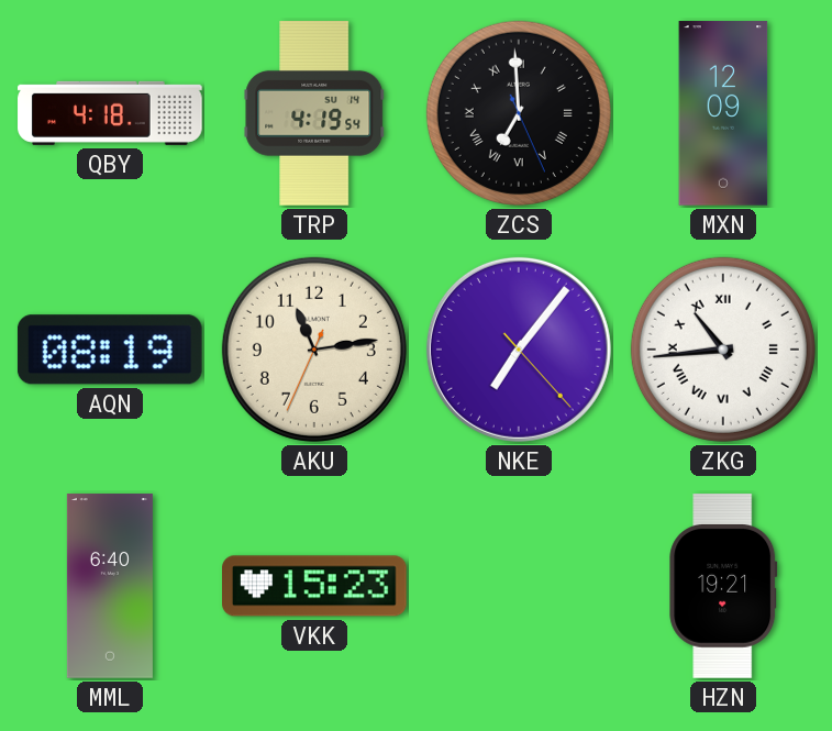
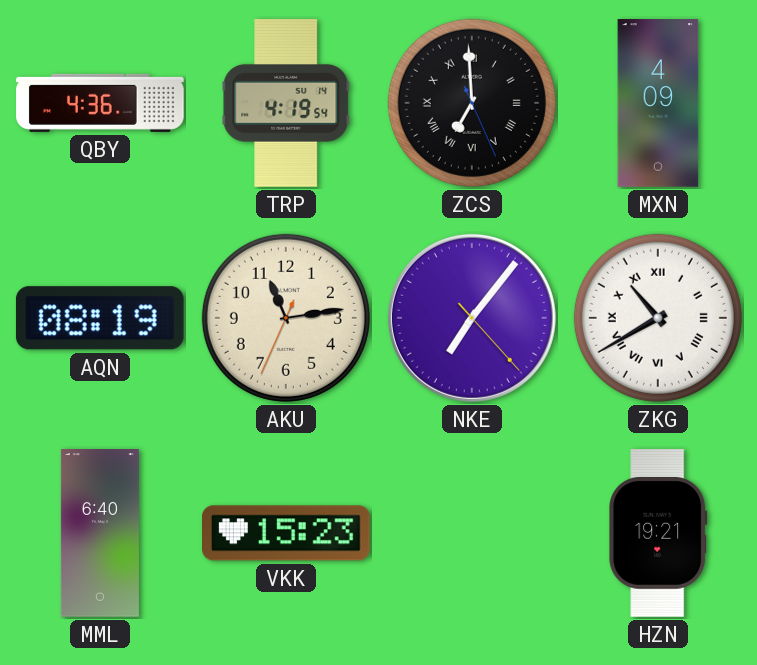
QBY: 4:18 -> 4:36 (100, 103)
MXN: 12:09 -> 4:09 (658, 103)
ZKG: 10:44 -> 10:40 (658, 318)
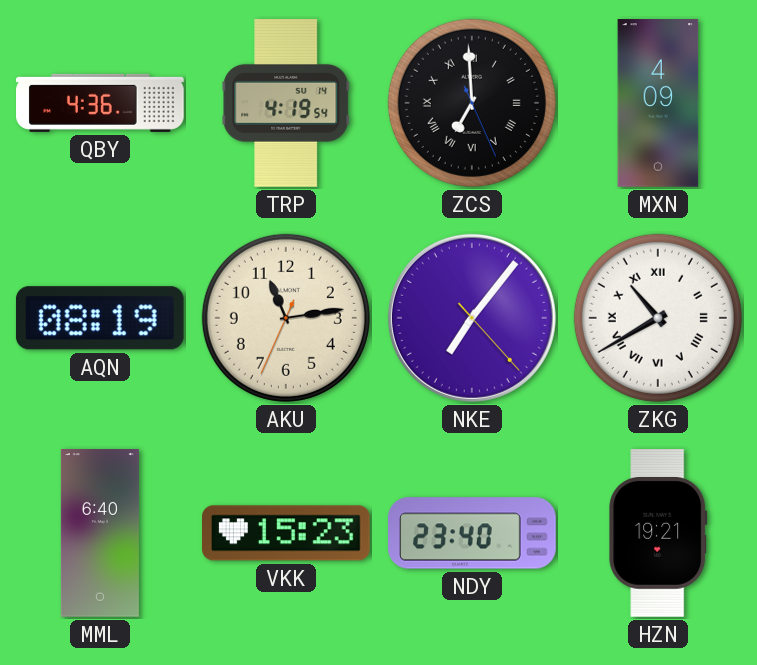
NDY: none -> 23:40 (472, 533)
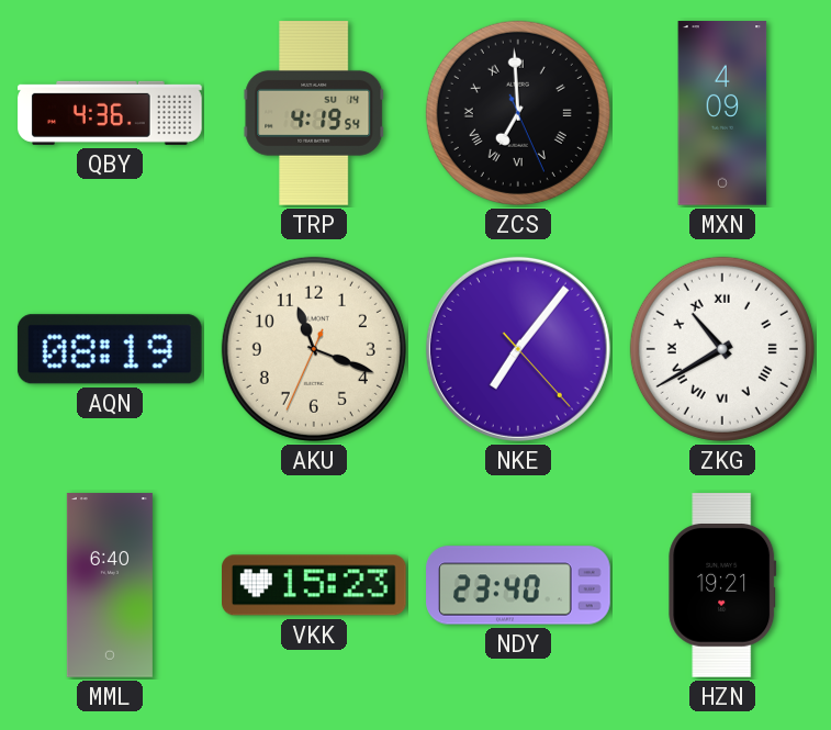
AKU: 11:13 -> 11:18 (314, 349)
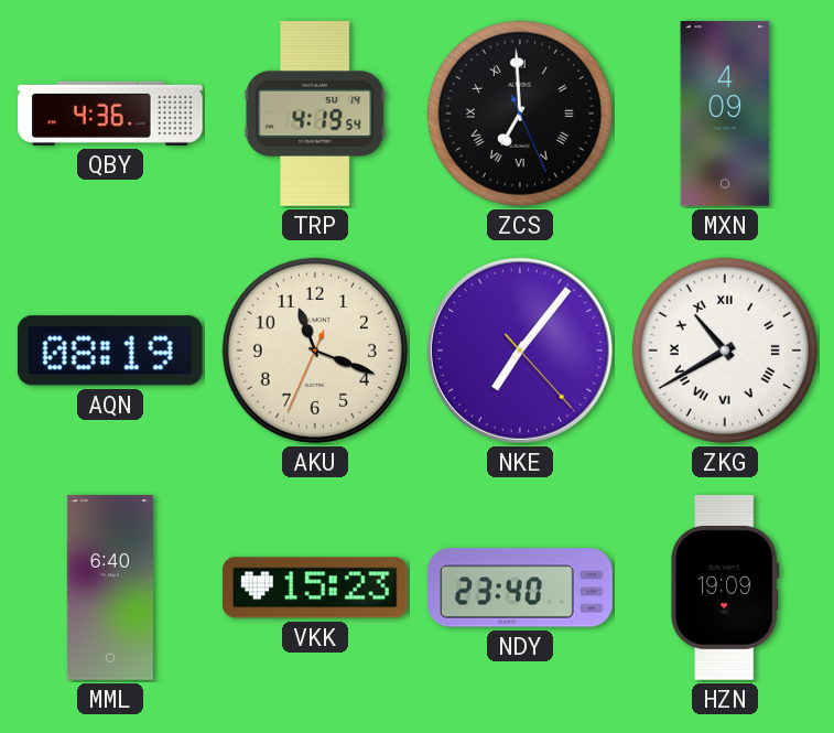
HZN: 19:21 -> 19:09 (725, 588)
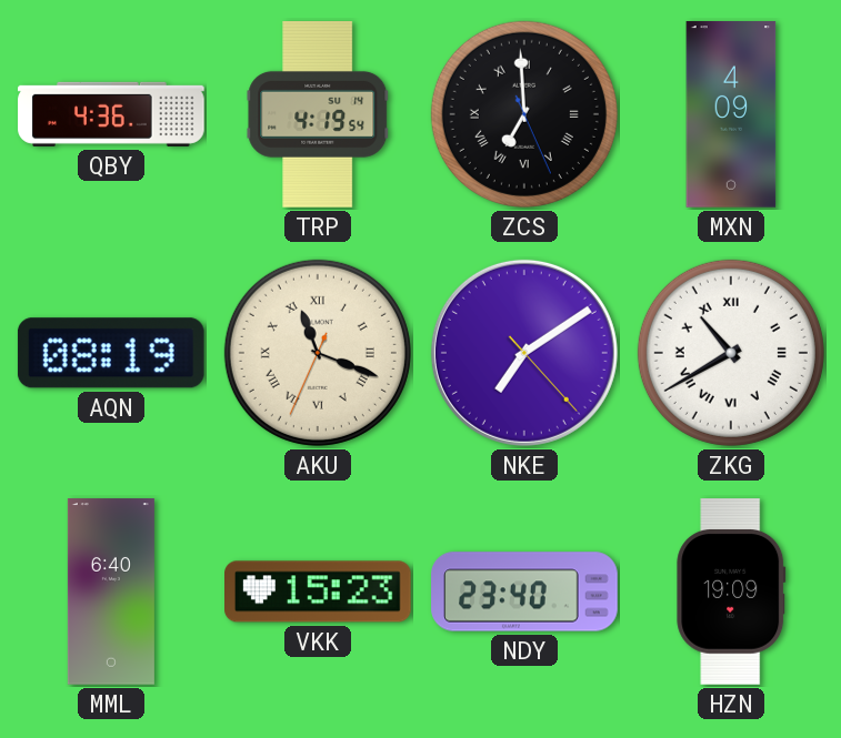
AKU numerals: Arabic -> Roman (318, 353)
NKE: 7:06 -> 7:09 (524, 353)
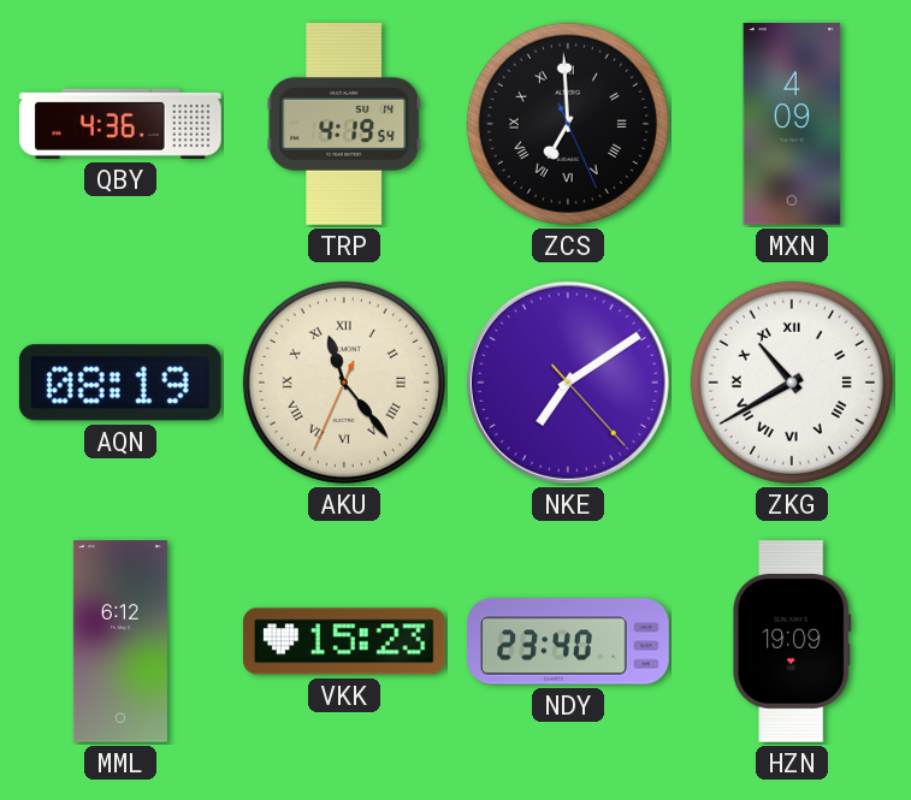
AKU: 11:18 -> 11:23 (344, 383)
MML: 6:40 -> 6:12 (120, 641)
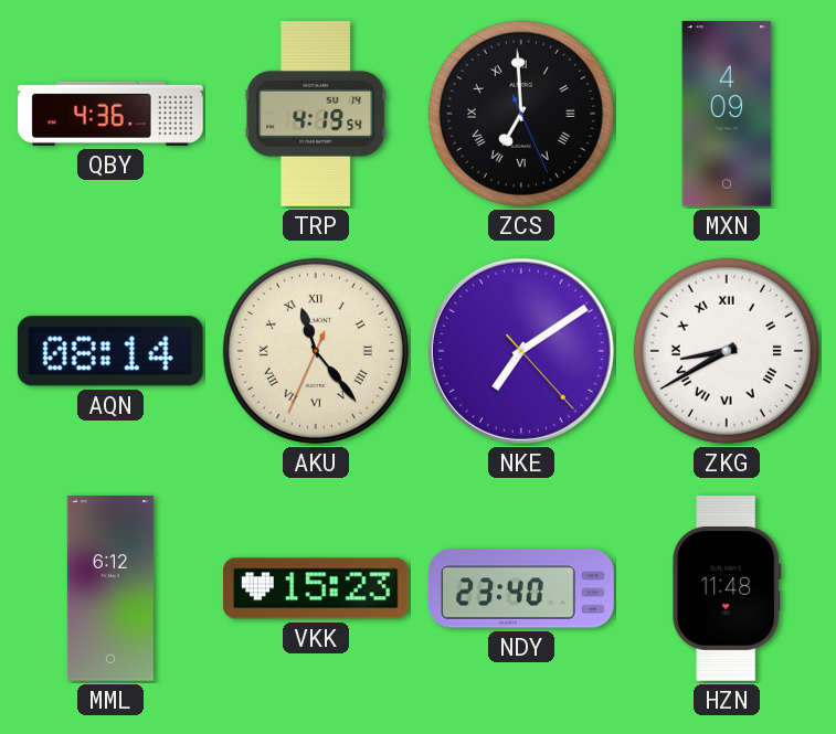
AQN: 08:19 -> 08:14 (110, 351)
ZKG: 10:40 -> 8:40 (727, 351)
HZN: 19:09 -> 11:48 (727, 588)
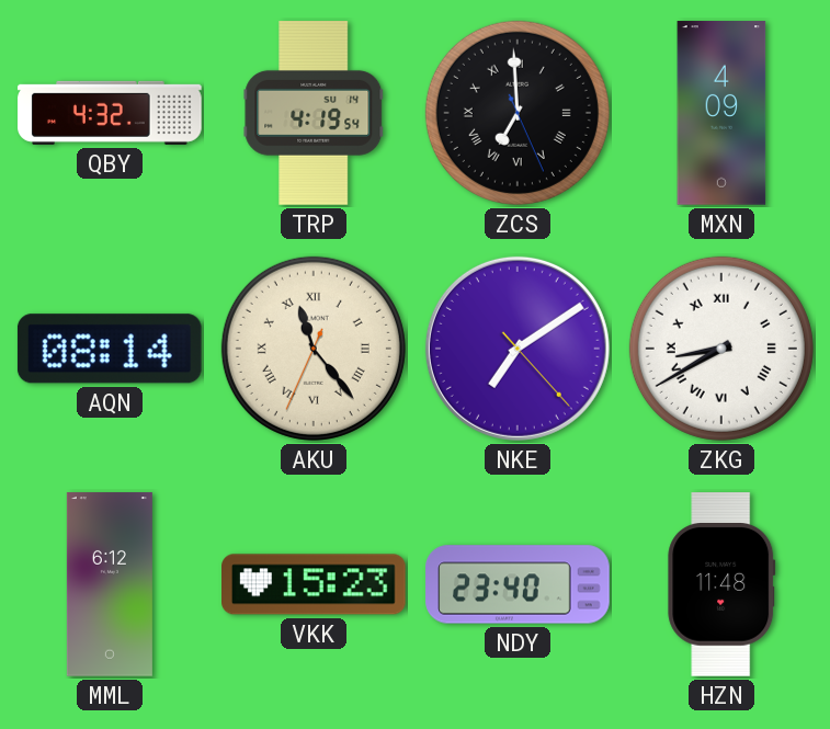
QBY: 4:36 -> 4:32 (110, 113)
